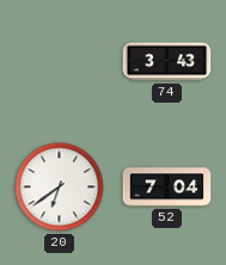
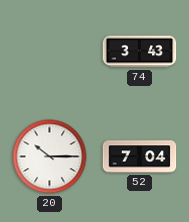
20: 6:39 -> 10:15 (50, 157)
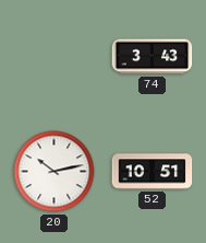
20: 10:15 -> 10:13 (54, 172)
52: 7:04 -> 10:51 (153, 172)
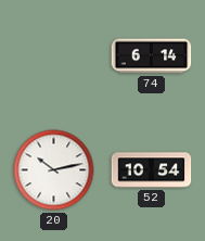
74: 3:43 -> 6:14 (152, 56)
52: 10:51 -> 10:54 (152, 170)
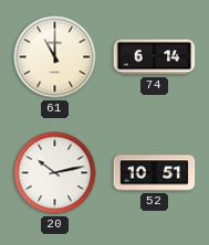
61: none -> 11:00 (55, 57)
52: 10:54 -> 10:51 (155, 173)
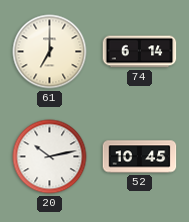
61: 11:00 -> 7:00 (50, 52)
52: 10:51 -> 10:45 (140, 157)
